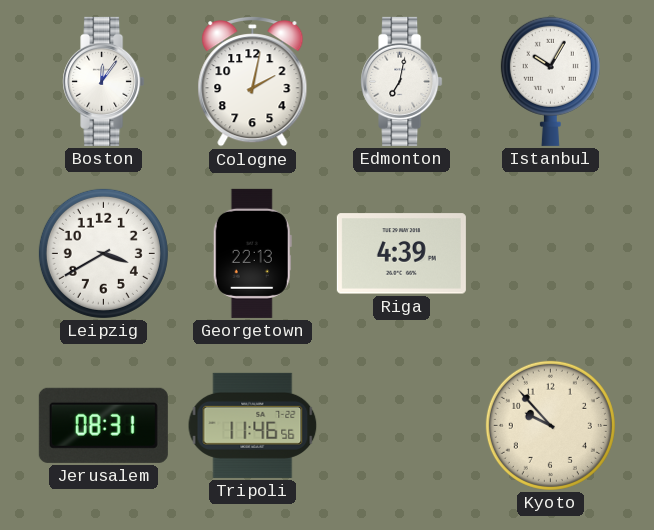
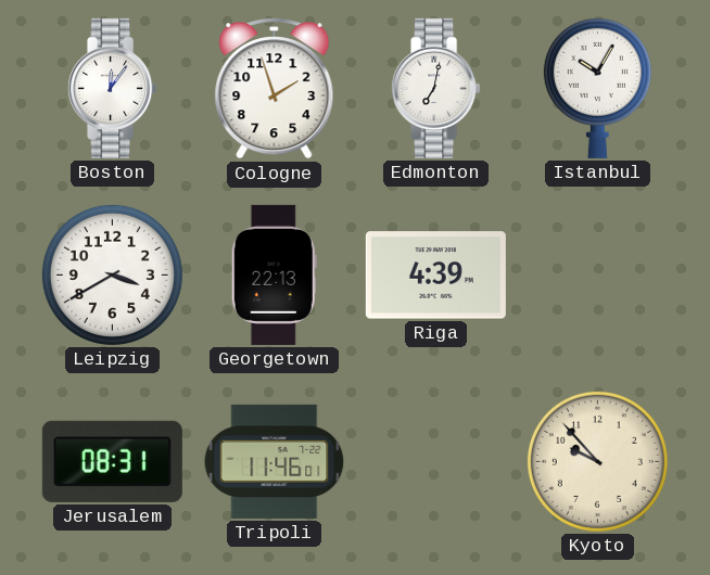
Cologne: 2:02 -> 1:57 (275, 89)
Tripoli: 11:46:56 -> 11:46:01 (275, 461)
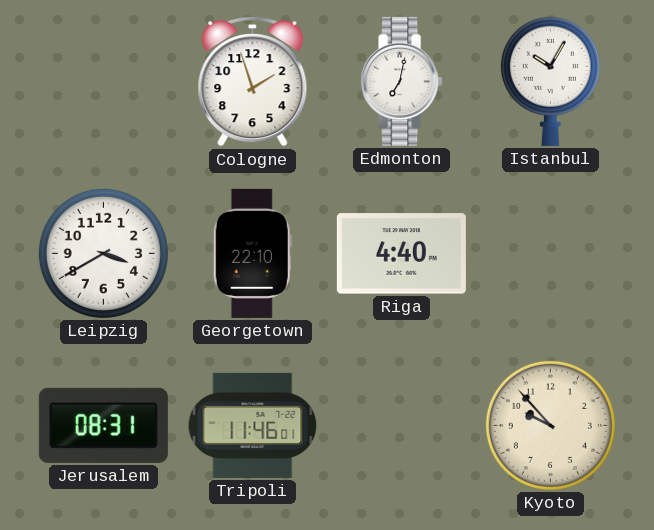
Boston: 12:06 -> none (113, 88)
Georgetown: 22:13 -> 22:10 (252, 253)
Riga: 4:39 -> 4:40 (401, 254)
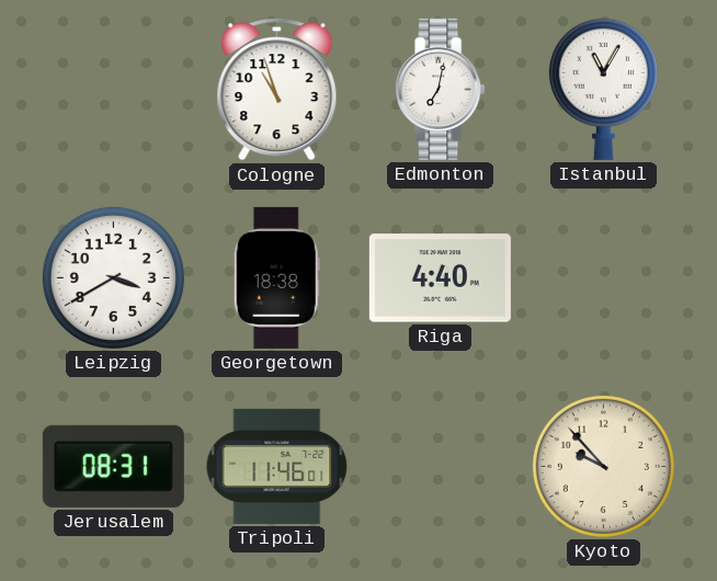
Cologne: 1:57 -> 10:57 (277, 90)
Istanbul: 10:05 -> 11:05 (603, 89)
Georgetown: 22:10 -> 18:38 (276, 277)
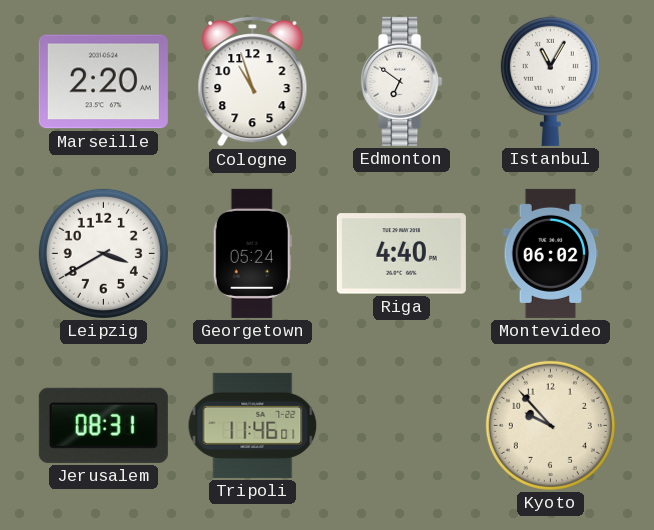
Marseille: none -> 2:20 (103, 82)
Edmonton: 7:02 -> 6:51 (402, 81)
Georgetown: 18:38 -> 05:24 (252, 253)
Montevideo: none -> 06:02 (551, 253)
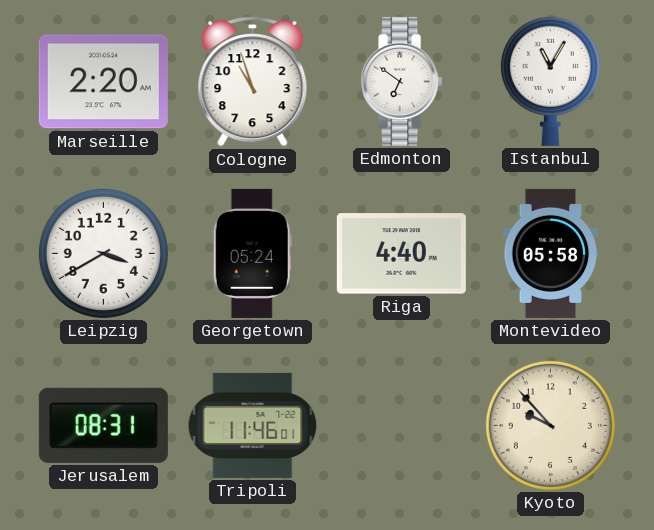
Montevideo: 06:02 -> 05:58 (551, 253)
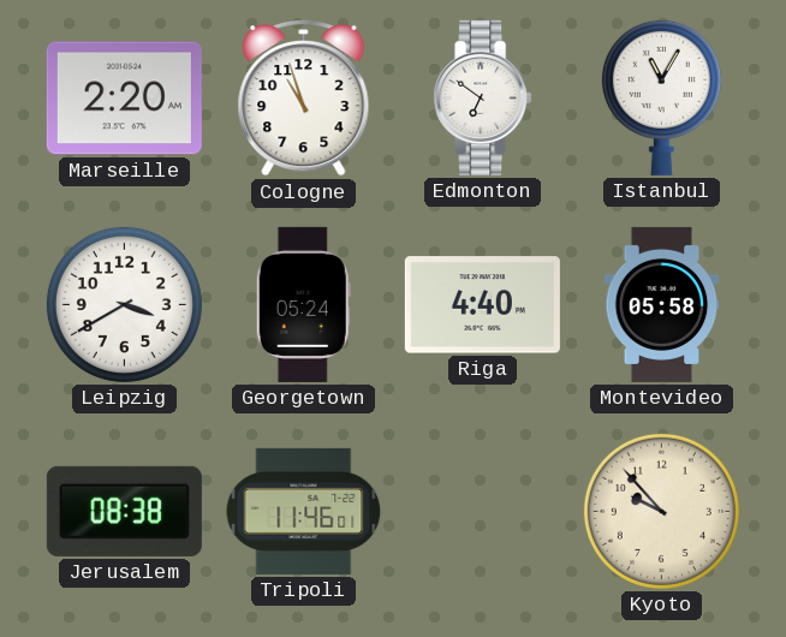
Jerusalem: 08:31 -> 08:38 (124, 511)
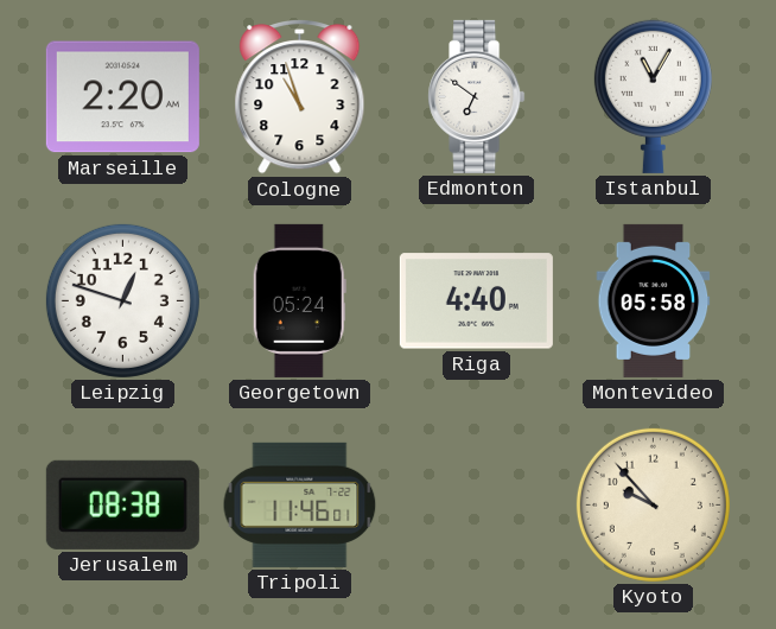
Leipzig: 3:40 -> 12:48 (122, 300)
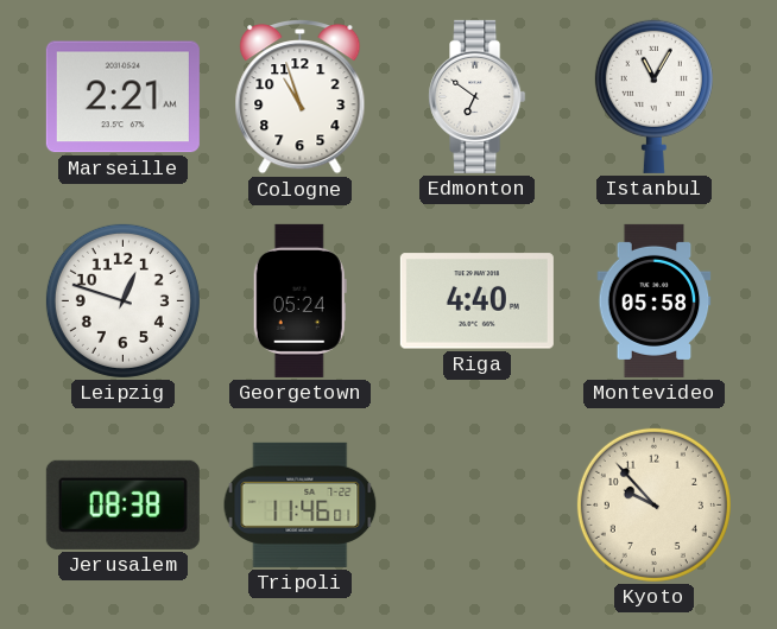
Marseille: 2:20 -> 2:21 (122, 97)
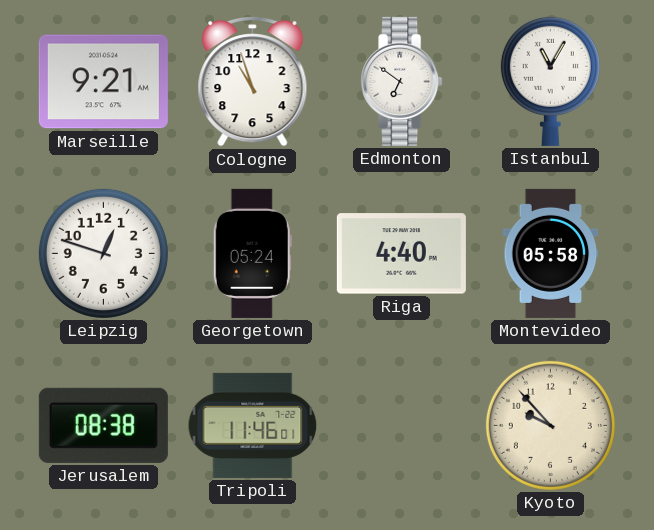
Marseille: 2:21 -> 9:21 (103, 82)
